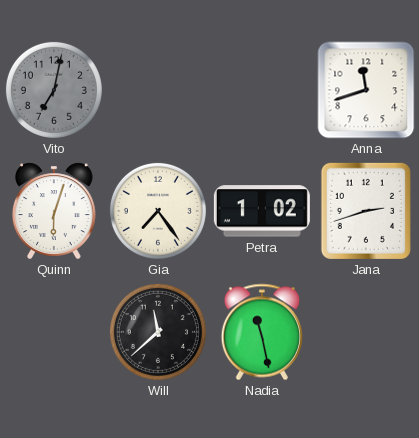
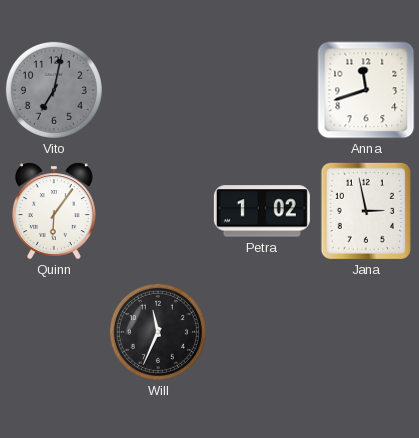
Quinn: 6:03 -> 6:06 (54, 211)
Gia: 7:24 -> none (158, 211)
Jana: 2:42 -> 2:58 (366, 211)
Will: 11:38 -> 11:34 (158, 332)
Nadia: 11:28 -> none (262, 332)
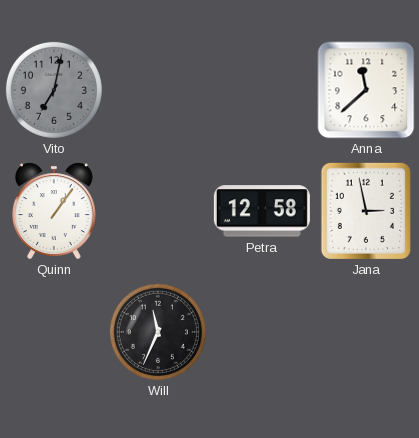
Anna: 11:42 -> 11:38 (366, 90)
Quinn: 6:06 -> 1:06 (54, 211)
Petra: 1:02 -> 12:58 (262, 211)
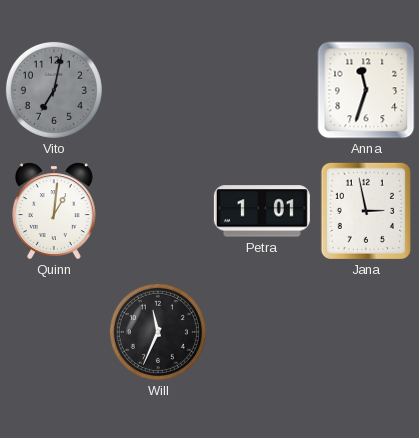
Anna: 11:38 -> 11:33 (366, 90)
Quinn: 1:06 -> 1:01 (54, 211)
Petra: 12:58 -> 1:01 (262, 211)
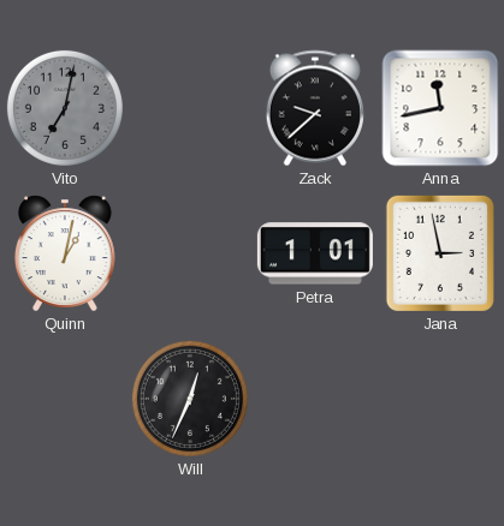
Zack: none -> 9:38 (315, 108)
Anna: 11:33 -> 11:43 (440, 108)
Quinn: 1:01 -> 1:02 (65, 253)
Will: 11:34 -> 12:34 (190, 399)
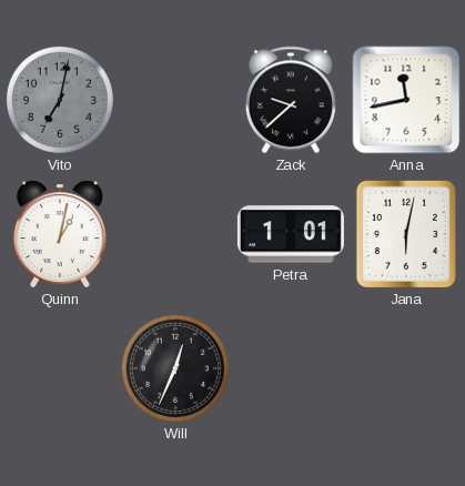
Jana: 2:58 -> 6:02 (406, 234)
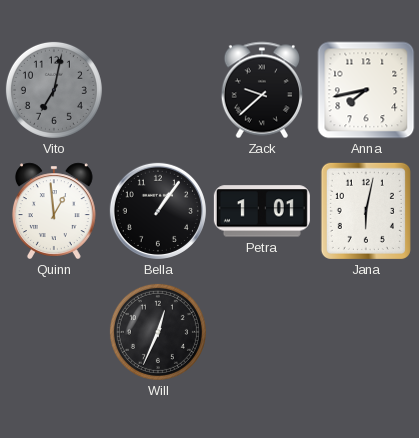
Anna: 11:43 -> 7:43 (366, 90)
Quinn: 1:02 -> 12:59 (54, 211)
Bella: none -> 1:06 (158, 211)
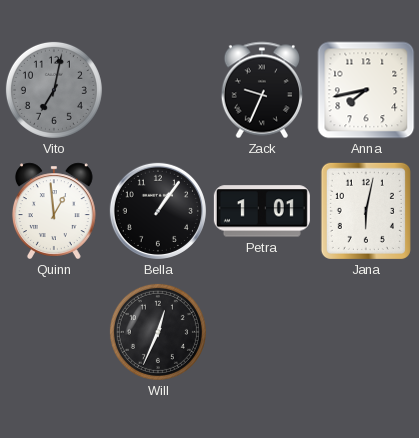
Zack: 9:38 -> 9:34 (262, 90)
